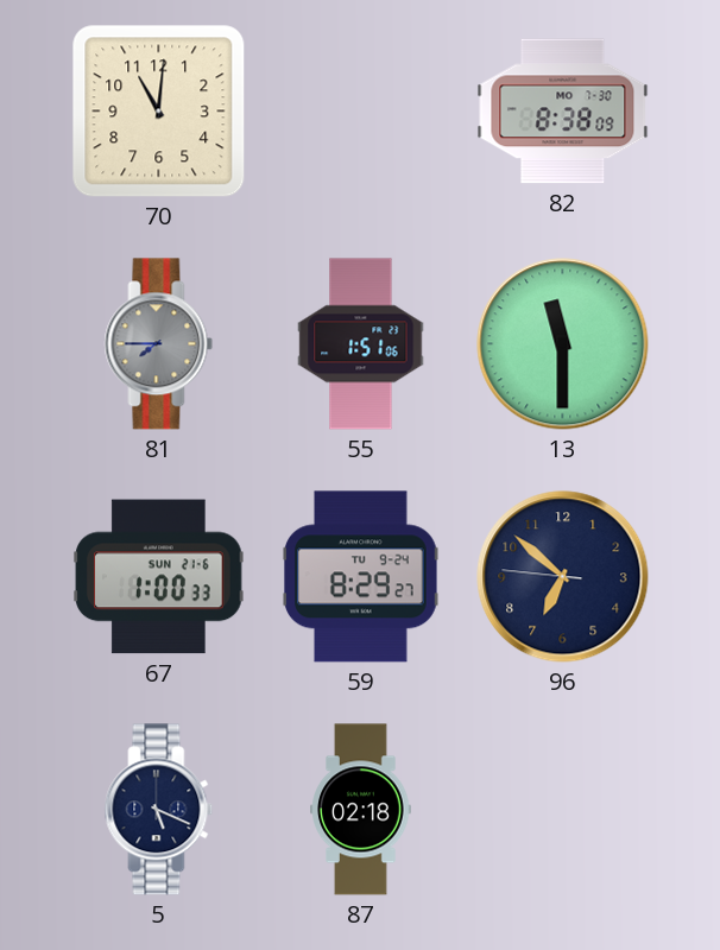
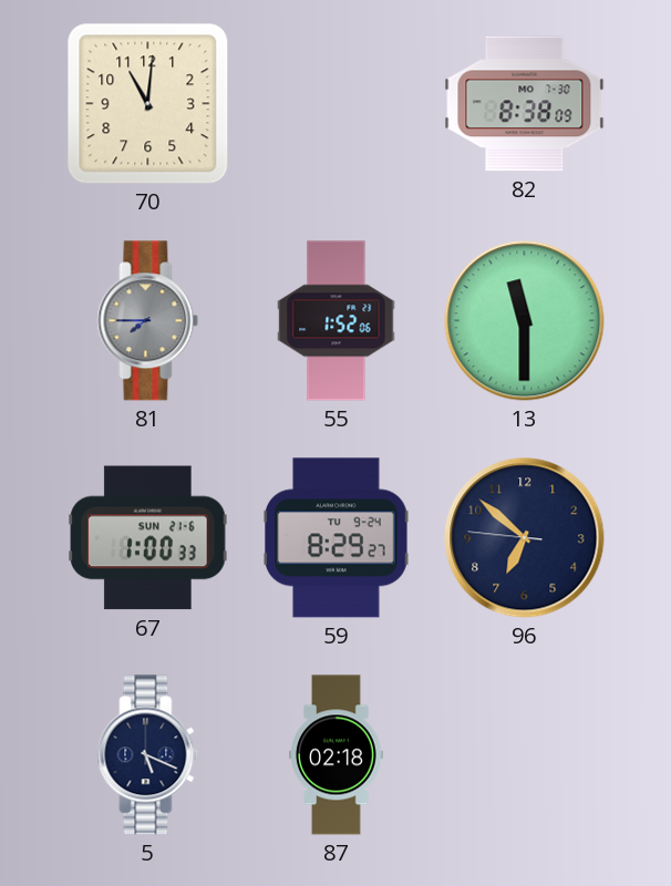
55: 1:51 -> 1:52 (337, 321)
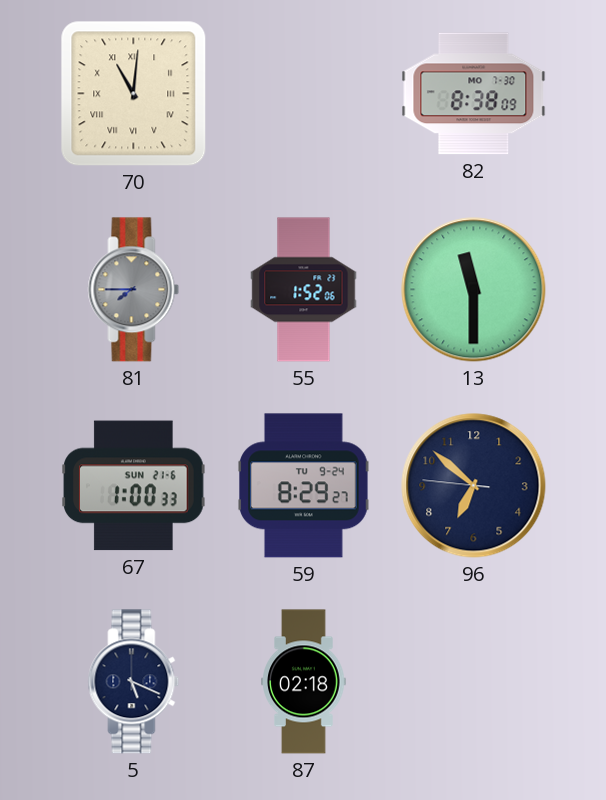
70 numerals: Arabic -> Roman (134, 94)
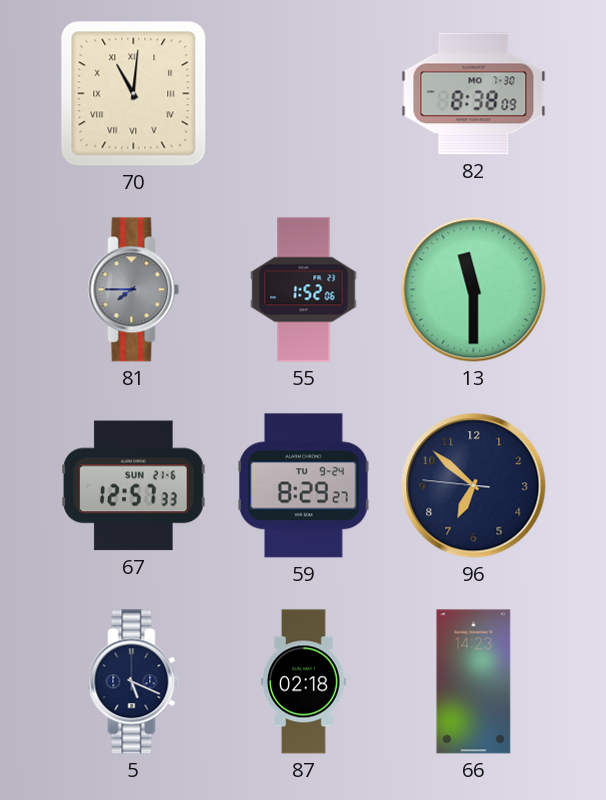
67: 1:00 -> 12:57 (134, 486)
66: none -> 14:23 (474, 682)
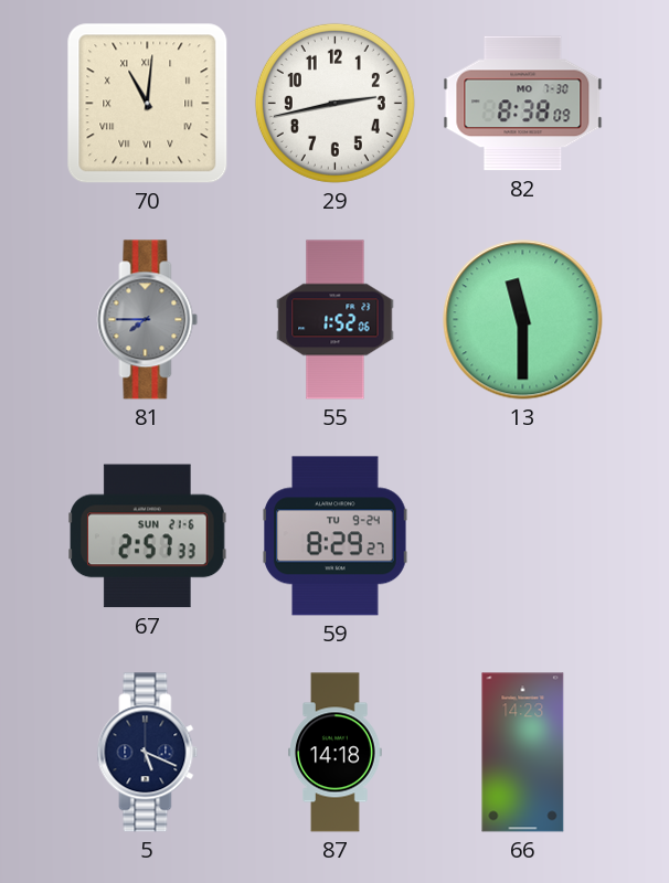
29: none -> 2:43 (334, 103)
67: 12:57 -> 2:57 (148, 536)
96: 6:51 -> none (474, 486)
87: 02:18 -> 14:18 (336, 753)
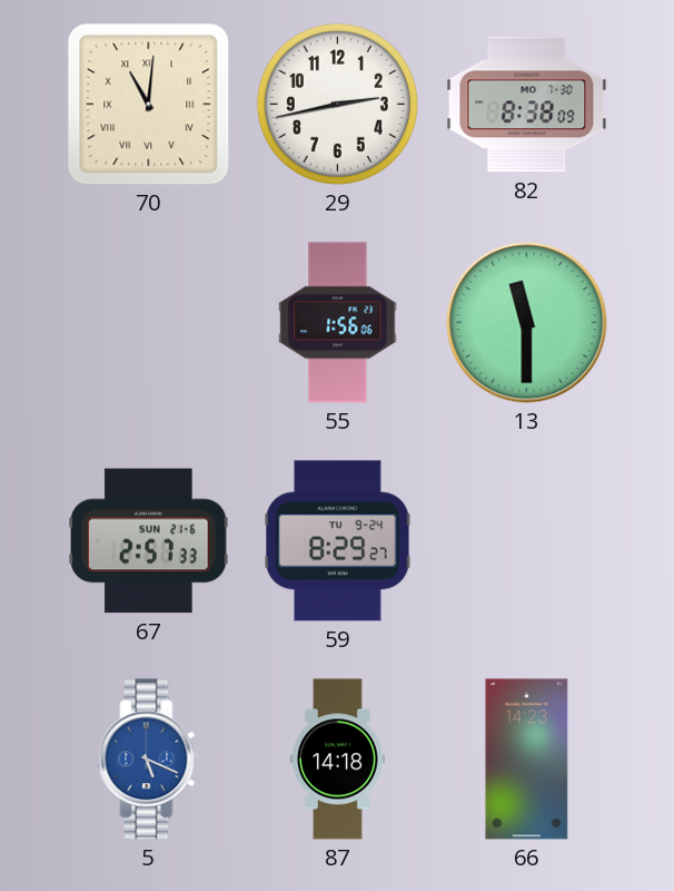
81: 7:45 -> none (148, 320)
55: 1:52 -> 1:56 (338, 323)
5 dial: navy -> blue (149, 760)
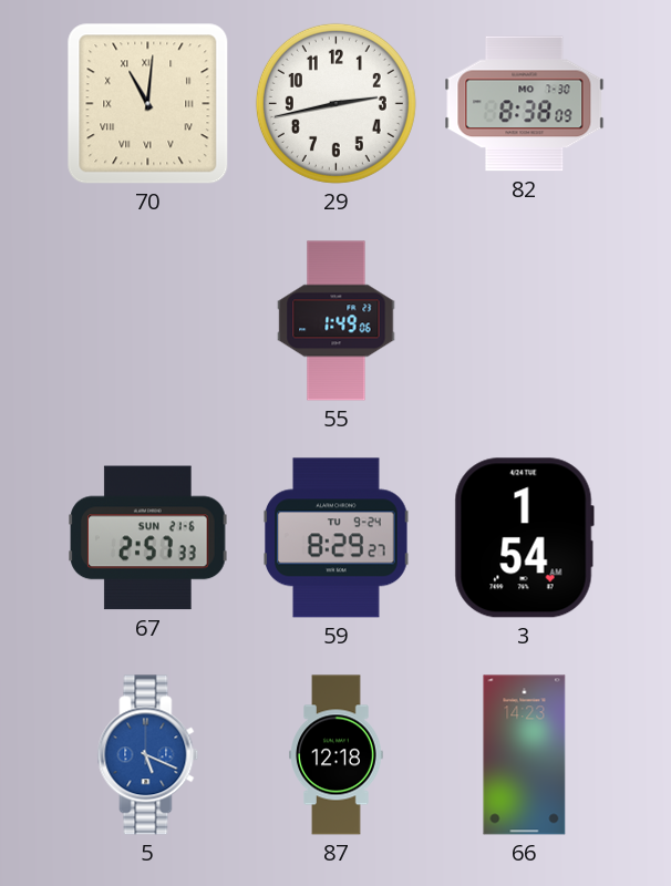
55: 1:56 -> 1:49 (337, 321)
13: 11:30 -> none (527, 323)
3: none -> 1:54 (524, 538)
87: 14:18 -> 12:18 (337, 755)
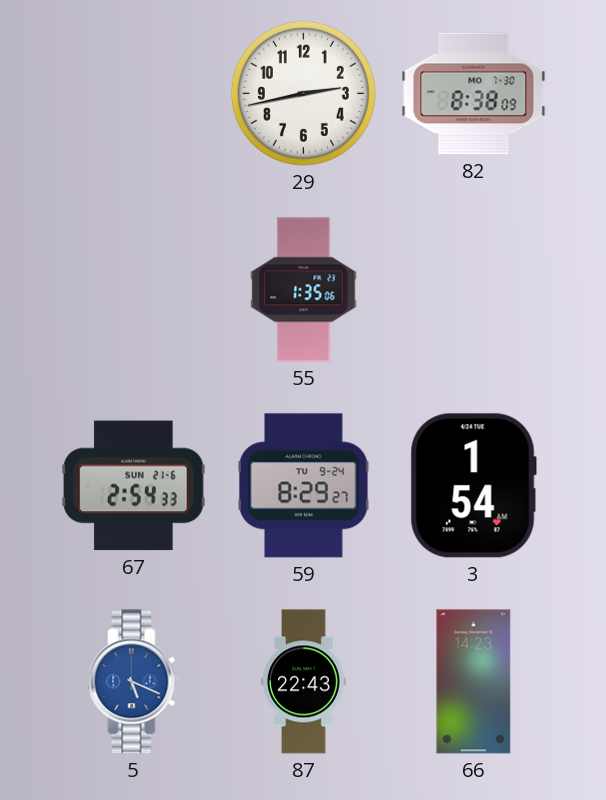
70: 11:01 -> none (148, 104)
55: 1:49 -> 1:35 (304, 290)
67: 2:57 -> 2:54 (134, 486)
87: 12:18 -> 22:43 (304, 682)
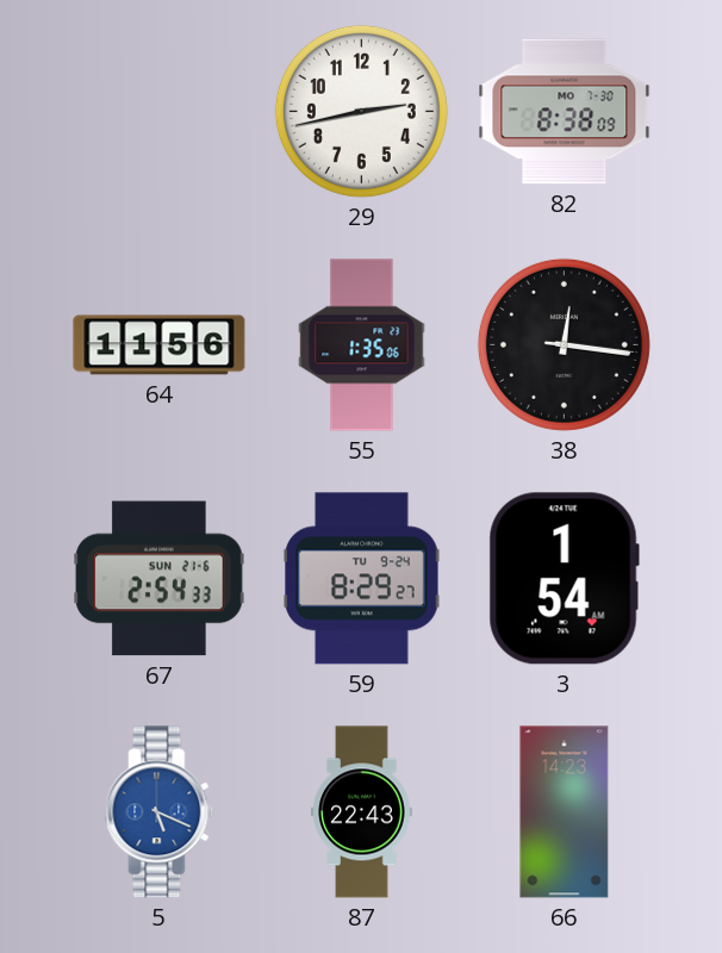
64: none -> 11:56 (160, 345)
38: none -> 12:16 (564, 344)
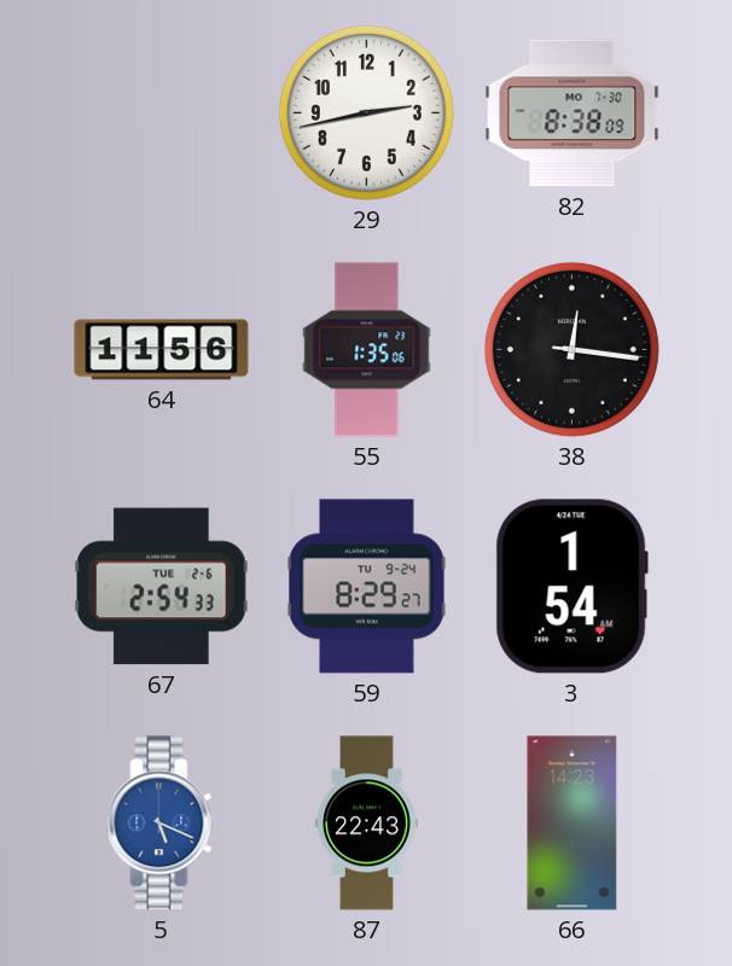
67 date: SUN 21-6 -> TUE 2-6 (162, 587)
